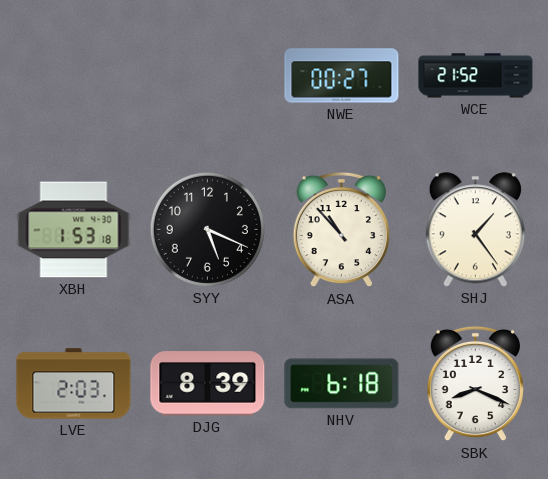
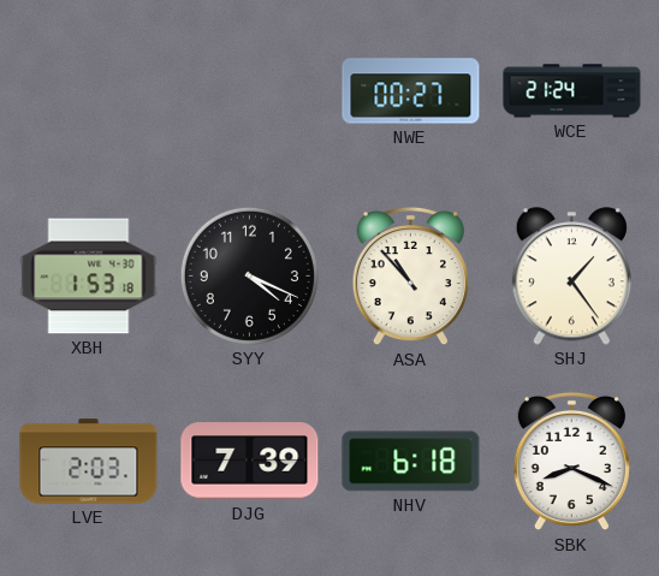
WCE: 21:52 -> 21:24 (572, 91)
SYY: 5:19 -> 4:19 (249, 275)
DJG: 8:39 -> 7:39 (250, 462)
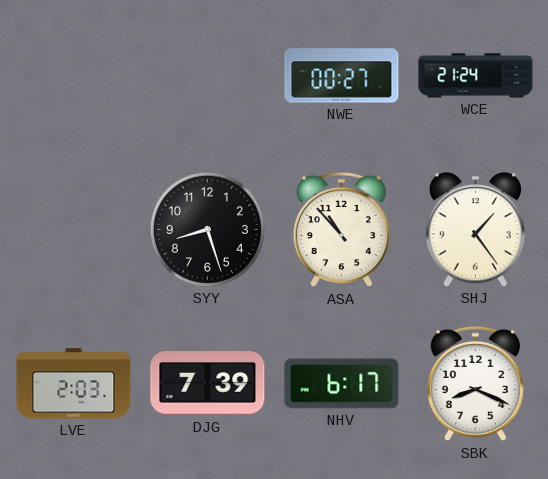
XBH: 1:53 -> none (89, 277)
SYY: 4:19 -> 8:27 (207, 229)
NHV: 6:18 -> 6:17 (342, 384)
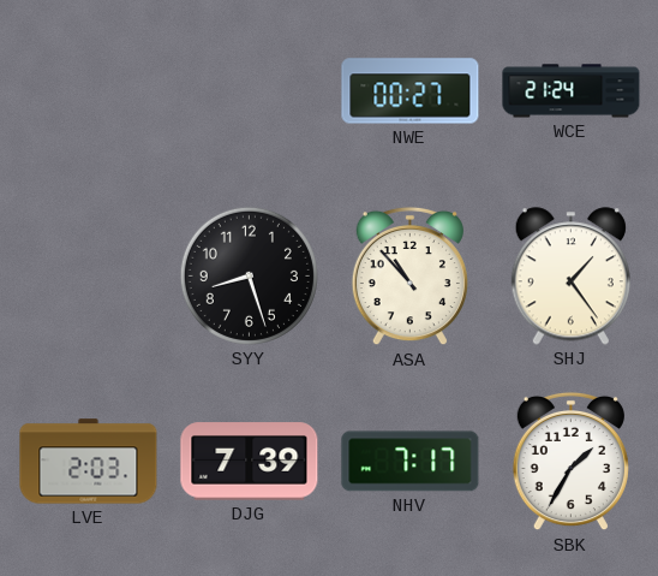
NHV: 6:17 -> 7:17 (411, 462)
SBK: 8:19 -> 1:35 (570, 462)
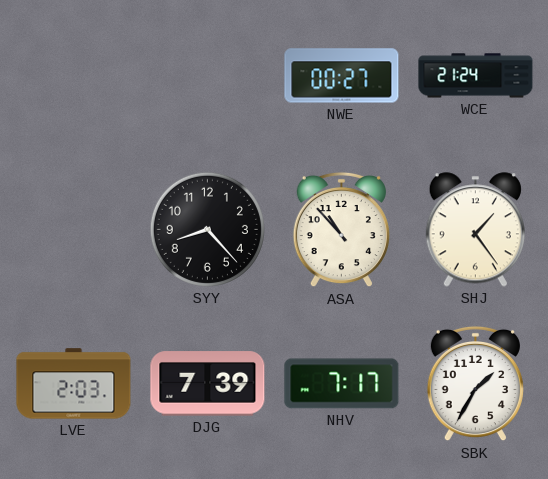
SYY: 8:27 -> 8:23 (207, 229)
